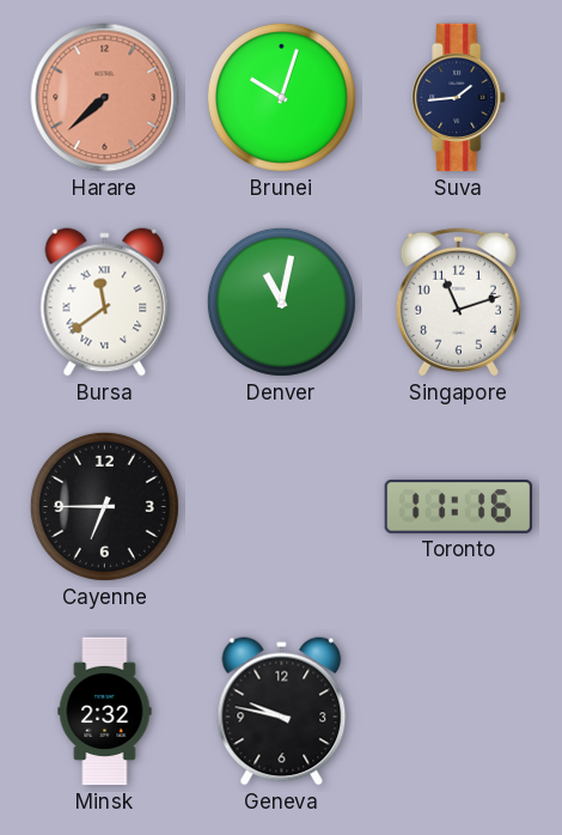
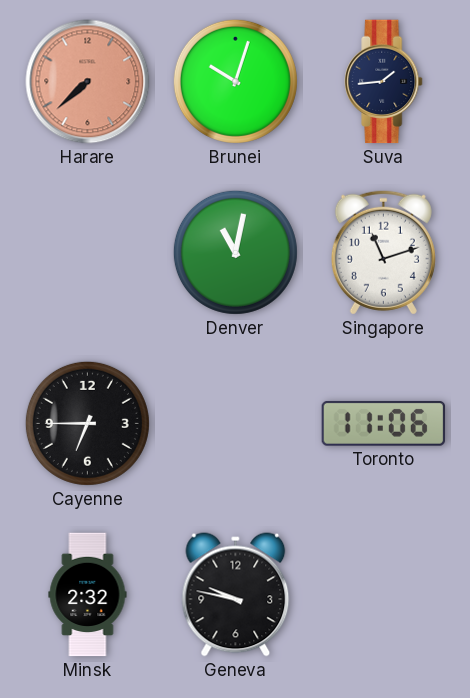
Bursa: 11:39 -> none (105, 303)
Toronto: 11:16 -> 11:06 (384, 423)
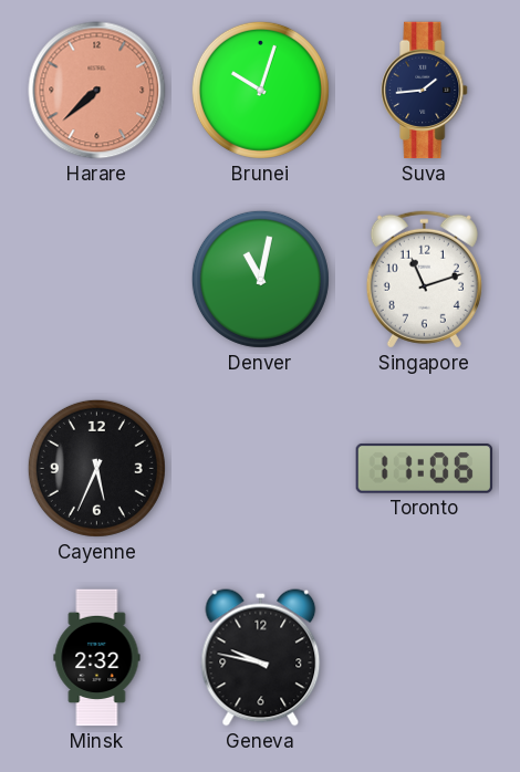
Cayenne: 6:45 -> 5:34 (96, 468)
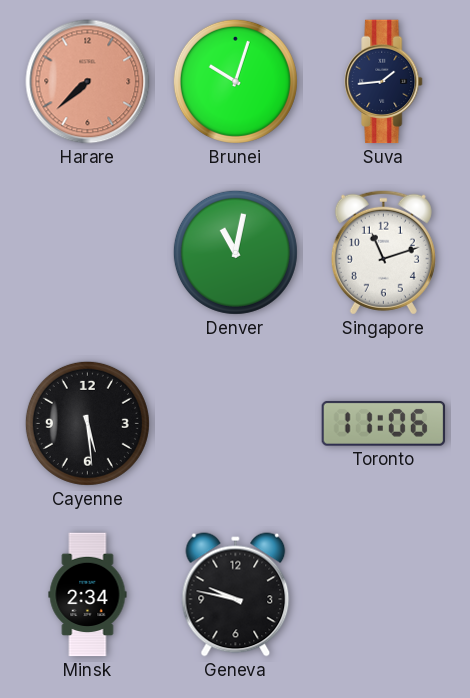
Cayenne: 5:34 -> 5:29 (87, 423)
Minsk: 2:32 -> 2:34 (88, 595)
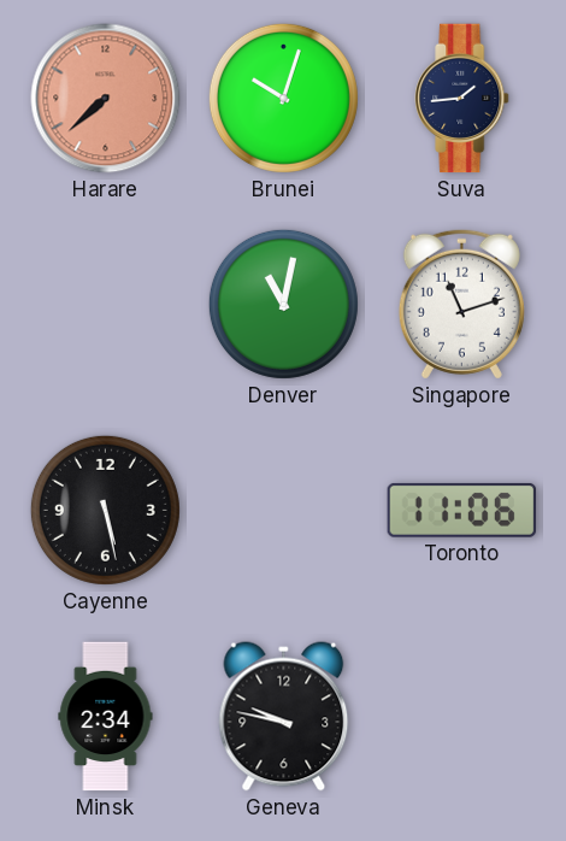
Cayenne: 5:29 -> 5:28 (105, 510)
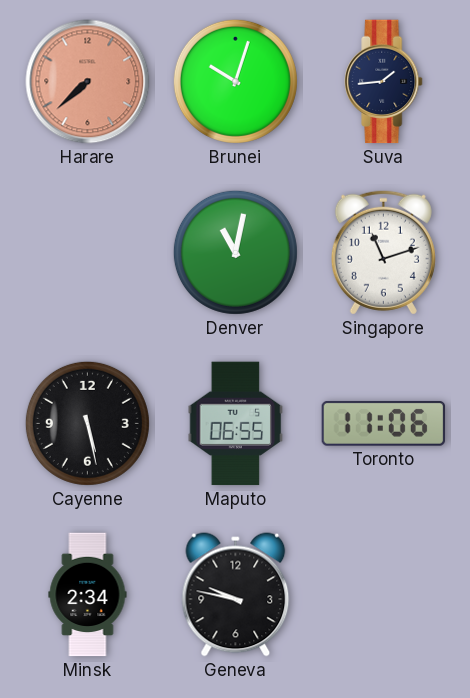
Maputo: none -> 06:55 (236, 424)
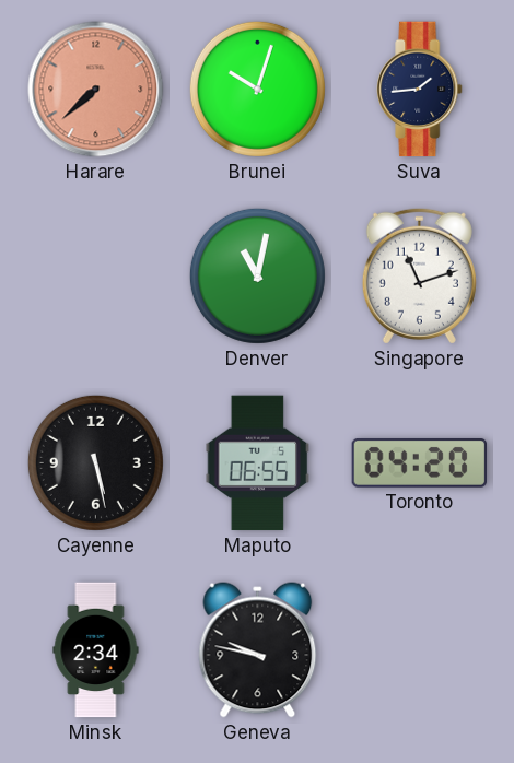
Toronto: 11:06 -> 04:20 (420, 462)
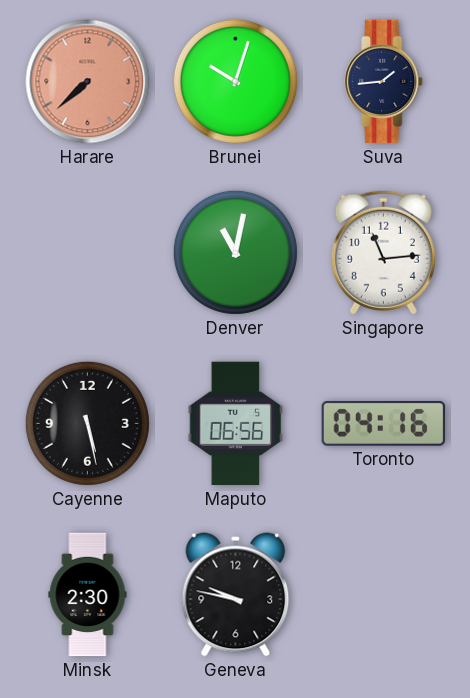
Singapore: 11:12 -> 11:14 (383, 252)
Maputo: 06:55 -> 06:56 (236, 424)
Toronto: 04:20 -> 04:16 (384, 423)
Minsk: 2:34 -> 2:30 (88, 595)
